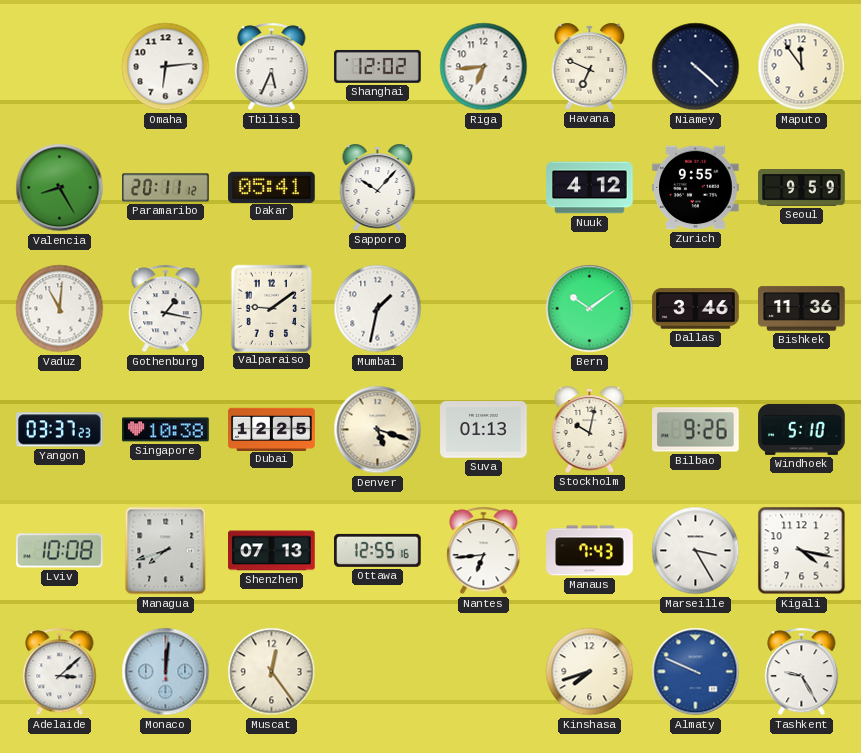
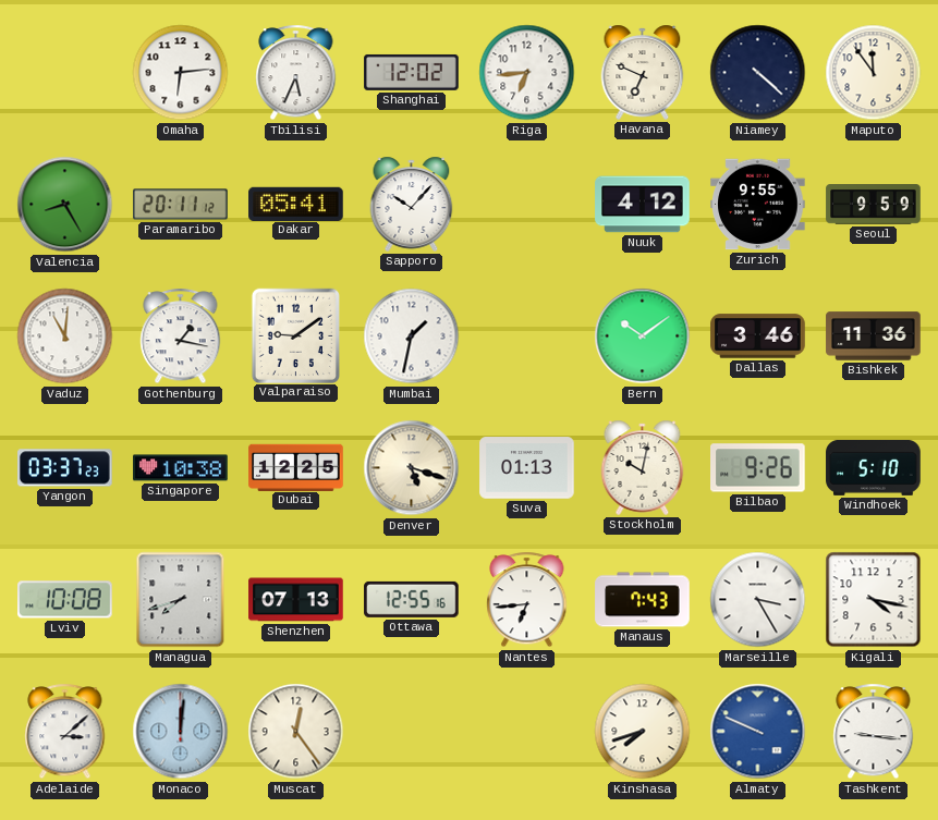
Tashkent: 9:25 -> 9:16 (874, 732)
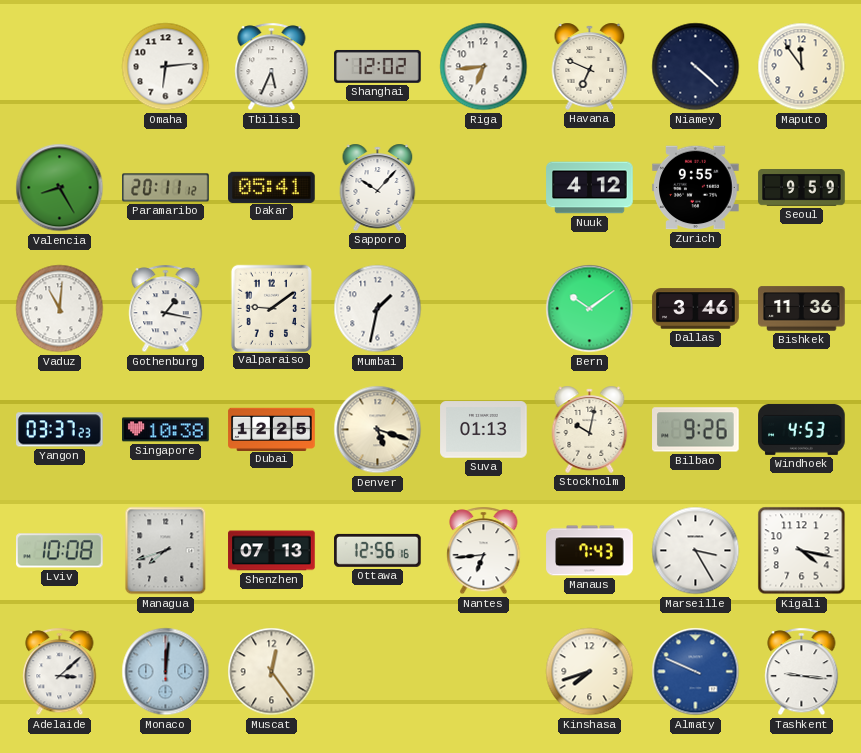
Windhoek: 5:10 -> 4:53 (802, 429)
Ottawa: 12:55 -> 12:56 (378, 550)
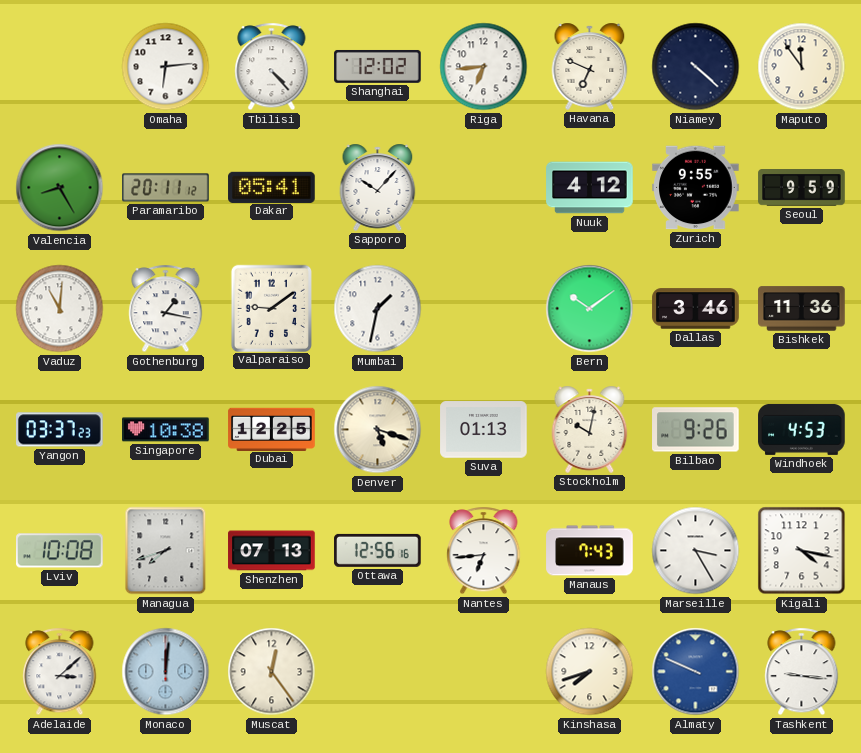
Tbilisi: 5:34 -> 4:23 (272, 67)
